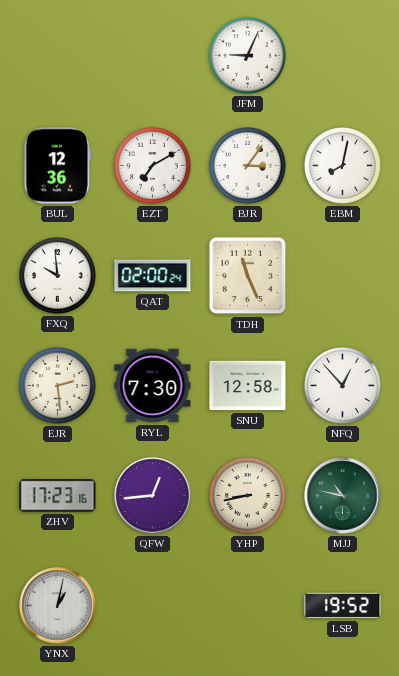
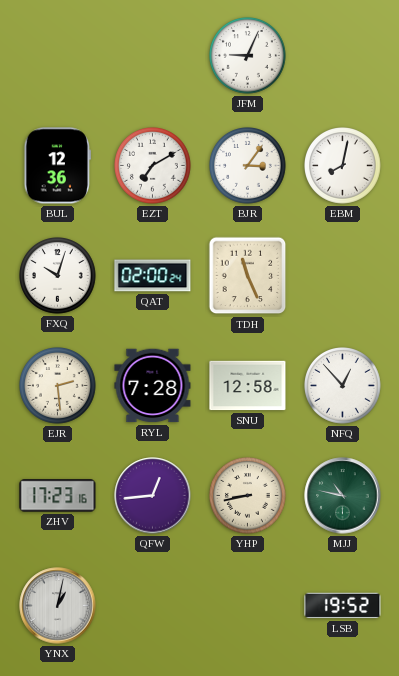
FXQ: 9:59 -> 10:03 (58, 276)
RYL: 7:30 -> 7:28 (153, 386)
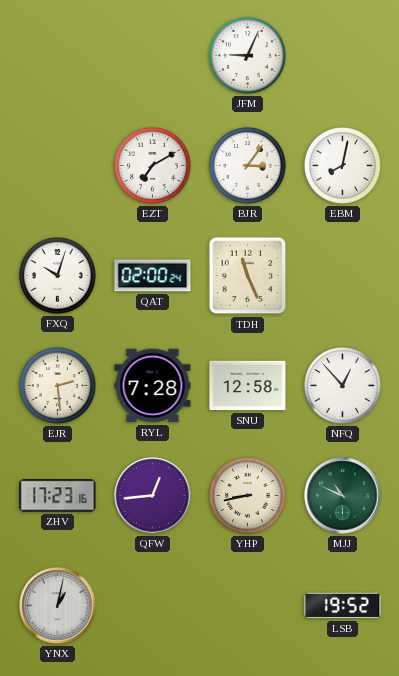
BUL: 12:36 -> none (57, 166)
MJJ: 10:47 -> 10:49 (343, 496)
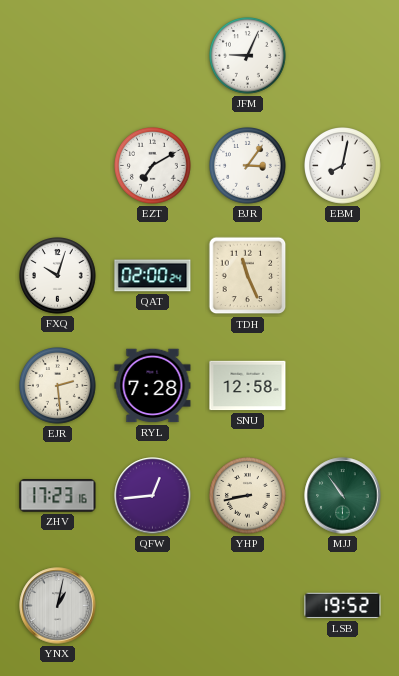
NFQ: 12:53 -> none (343, 386)
MJJ: 10:49 -> 10:54 (343, 496)
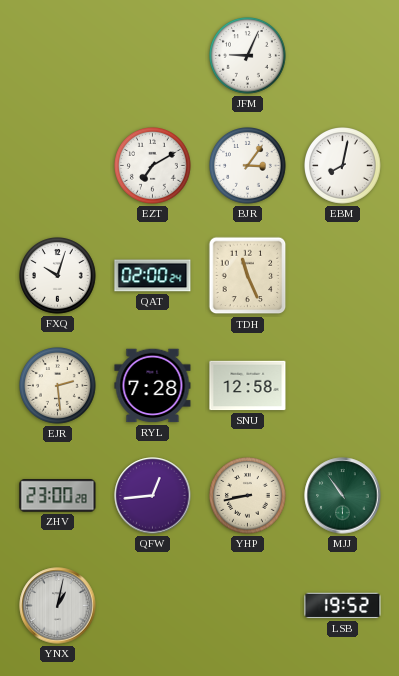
ZHV: 17:23 -> 23:00 (58, 496)
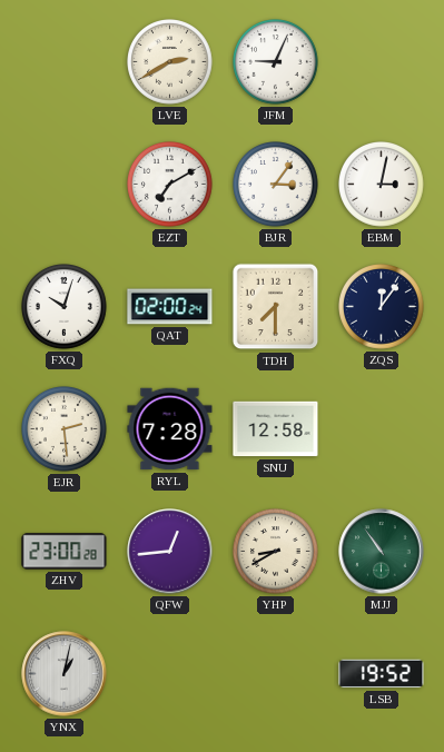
LVE: none -> 2:40 (170, 62)
EBM: 8:02 -> 3:02 (382, 185)
TDH: 11:26 -> 7:30 (276, 307)
ZQS: none -> 12:06 (382, 307)
YHP: 8:43 -> 8:40 (276, 552)
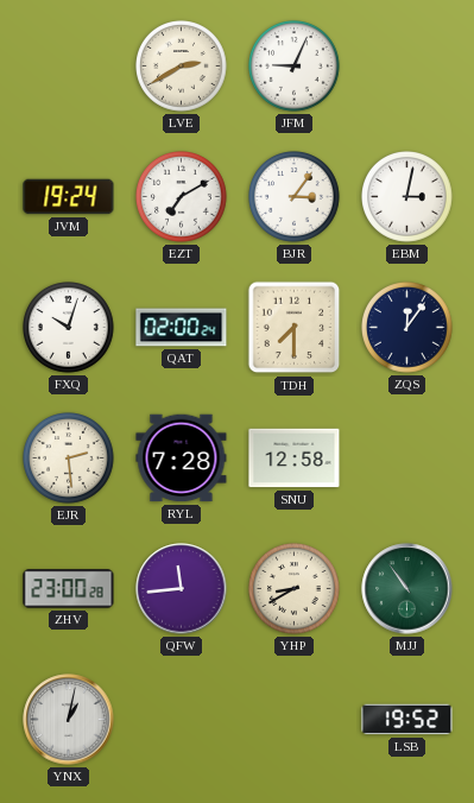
JVM: none -> 19:24 (69, 197)
QFW: 12:44 -> 11:44 (182, 589)
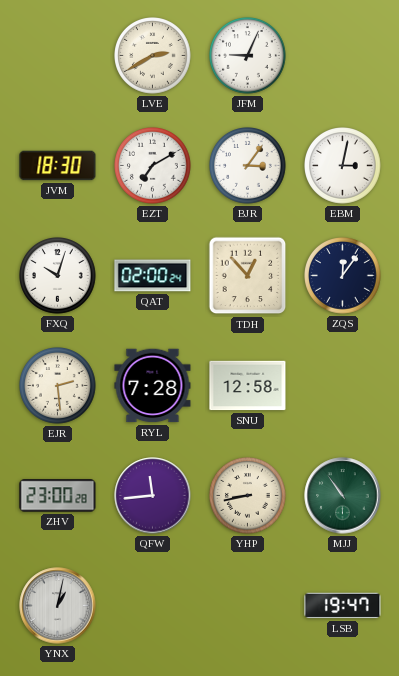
JVM: 19:24 -> 18:30 (58, 166)
TDH: 7:30 -> 12:53 (248, 276)
YHP: 8:40 -> 8:43 (248, 496)
LSB: 19:52 -> 19:47 (343, 606)
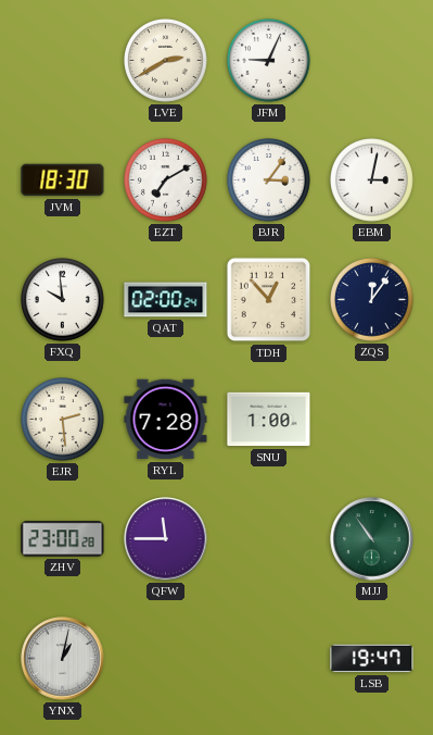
FXQ: 10:03 -> 9:59 (63, 300)
SNU: 12:58 -> 1:00 (269, 420)
QFW: 11:44 -> 11:45 (166, 539)
YHP: 8:43 -> none (248, 496)
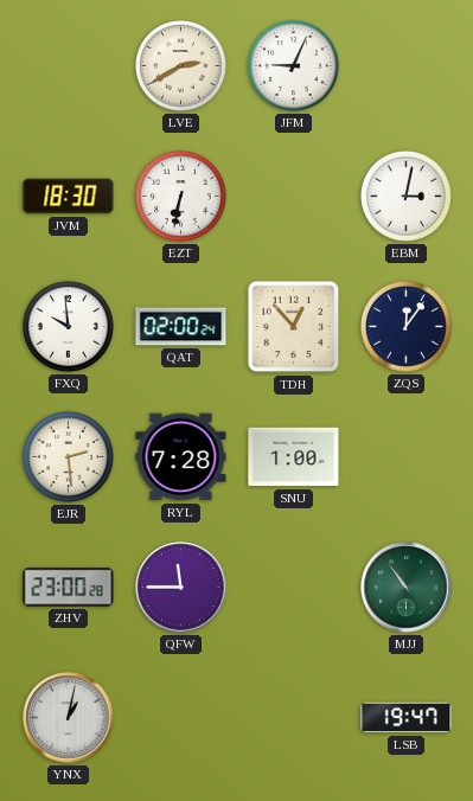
EZT: 7:10 -> 6:32 (181, 197)
BJR: 3:06 -> none (269, 180)
